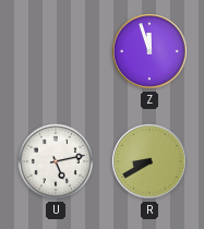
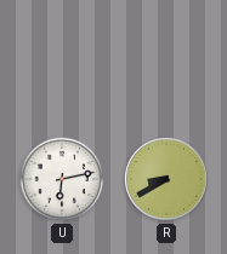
Z: 11:57 -> none (149, 51)
U: 5:13 -> 6:13 (62, 179)
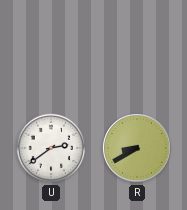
U: 6:13 -> 2:39 (51, 148)
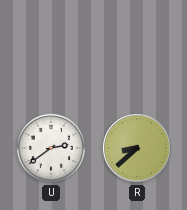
R: 8:40 -> 8:38 (137, 148)
